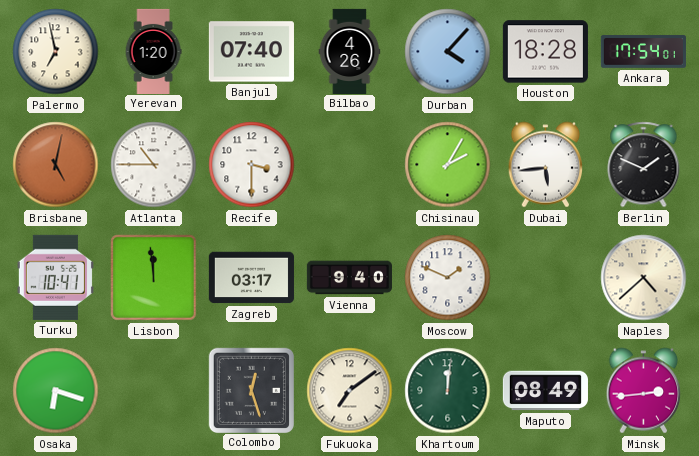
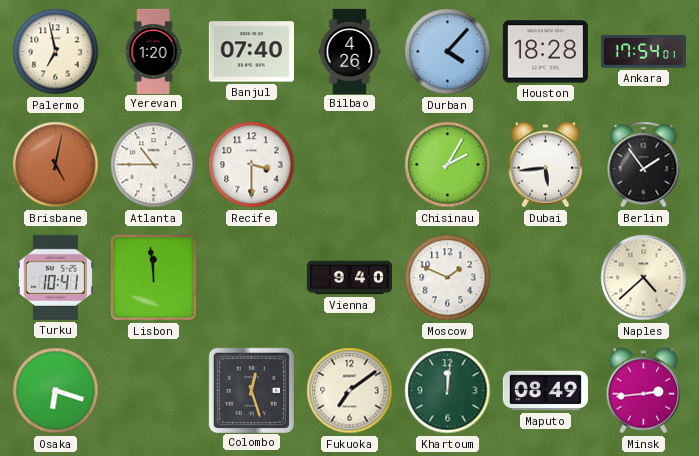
Berlin: 1:49 -> 1:54 (644, 165)
Zagreb: 03:17 -> none (251, 278)
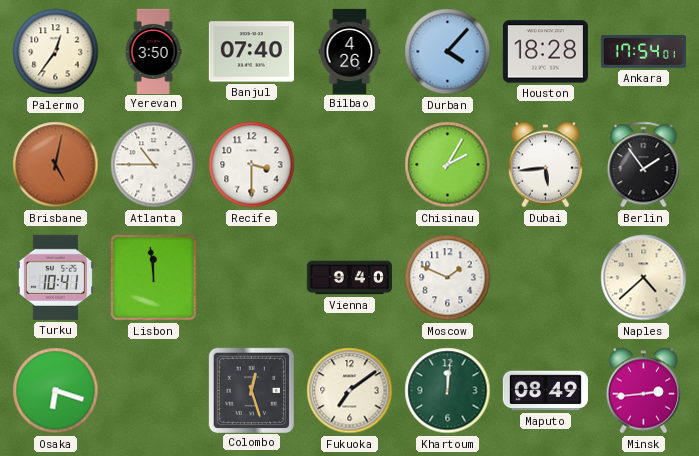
Palermo: 6:58 -> 12:36 (56, 52)
Yerevan: 1:20 -> 3:50 (153, 51)
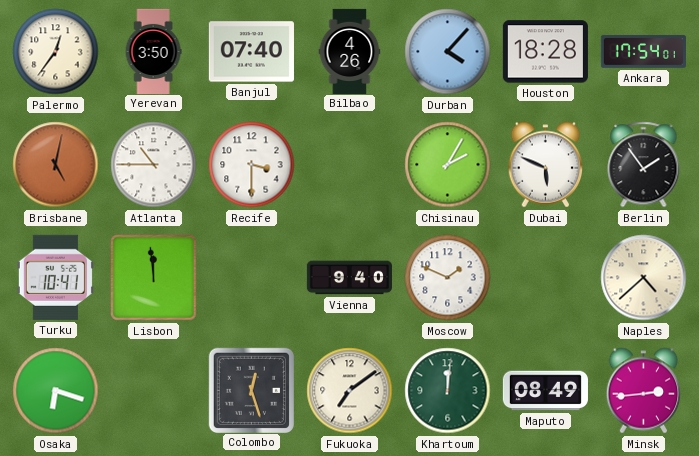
Dubai: 5:44 -> 5:49 (546, 165)
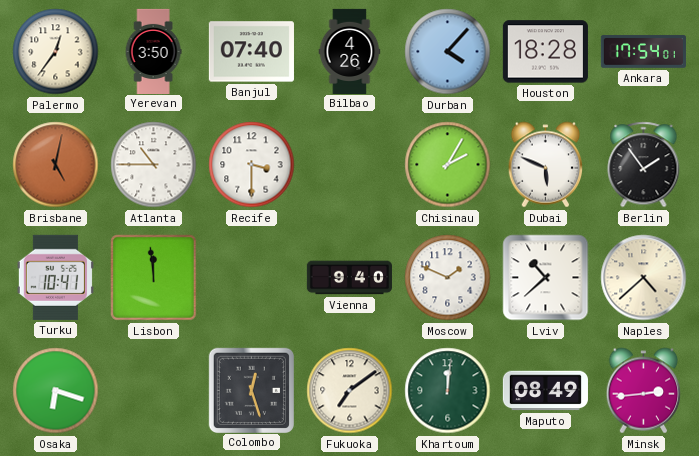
Lviv: none -> 10:38 (546, 278)
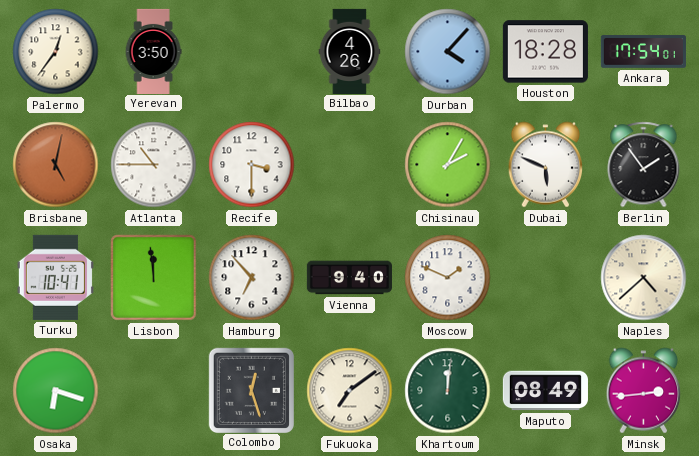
Banjul: 07:40 -> none (251, 52)
Hamburg: none -> 6:53 (252, 278)
Lviv: 10:38 -> none (546, 278)
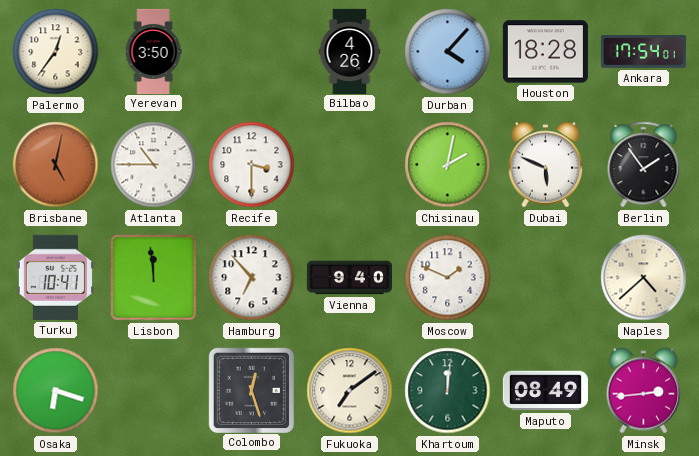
Chisinau: 2:05 -> 2:02 (448, 165)
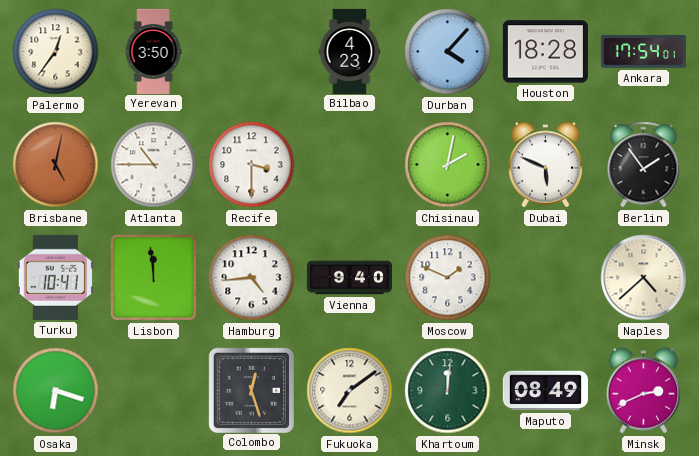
Bilbao: 4:26 -> 4:23 (350, 51)
Hamburg: 6:53 -> 4:44 (252, 278)
Minsk: 2:44 -> 2:41 (644, 391)
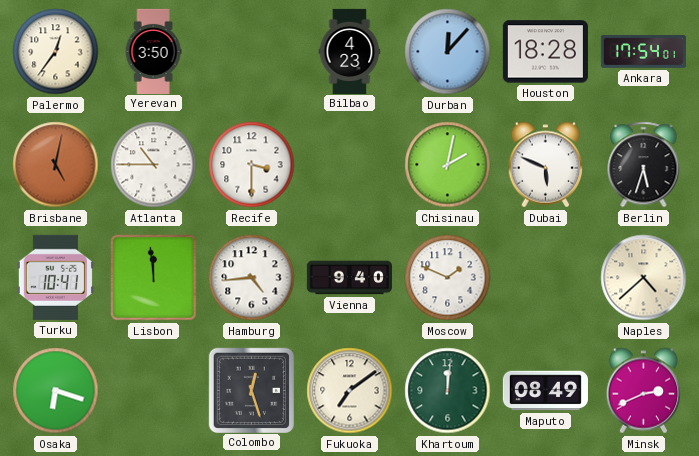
Durban: 4:07 -> 12:07 (448, 52)
Berlin: 1:54 -> 5:33 (644, 165)
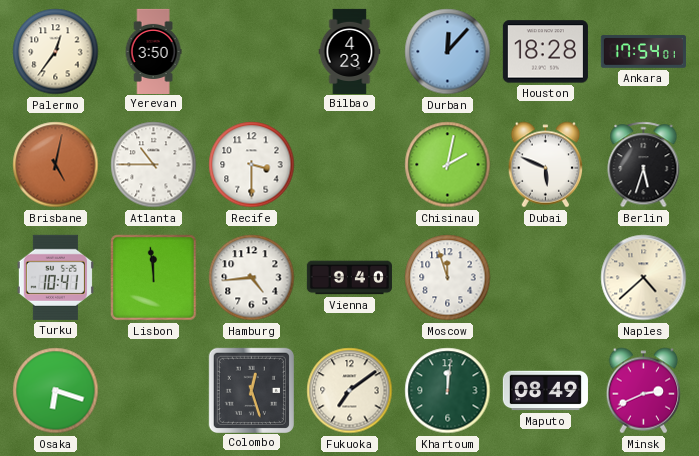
Moscow: 1:49 -> 11:57 (448, 278)
